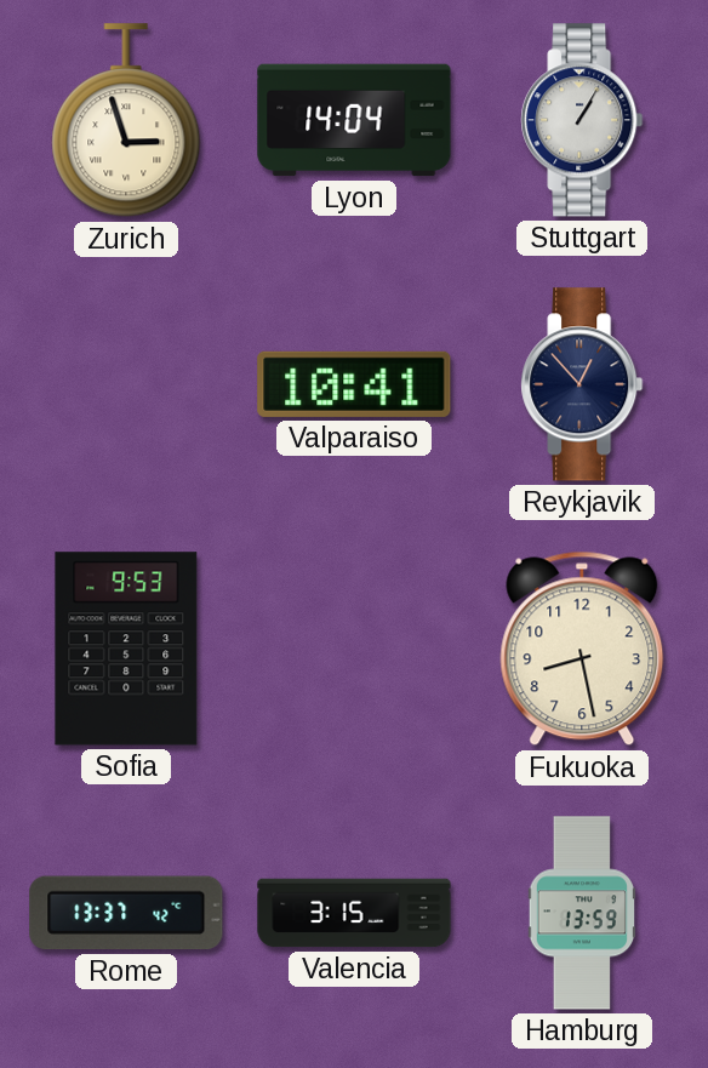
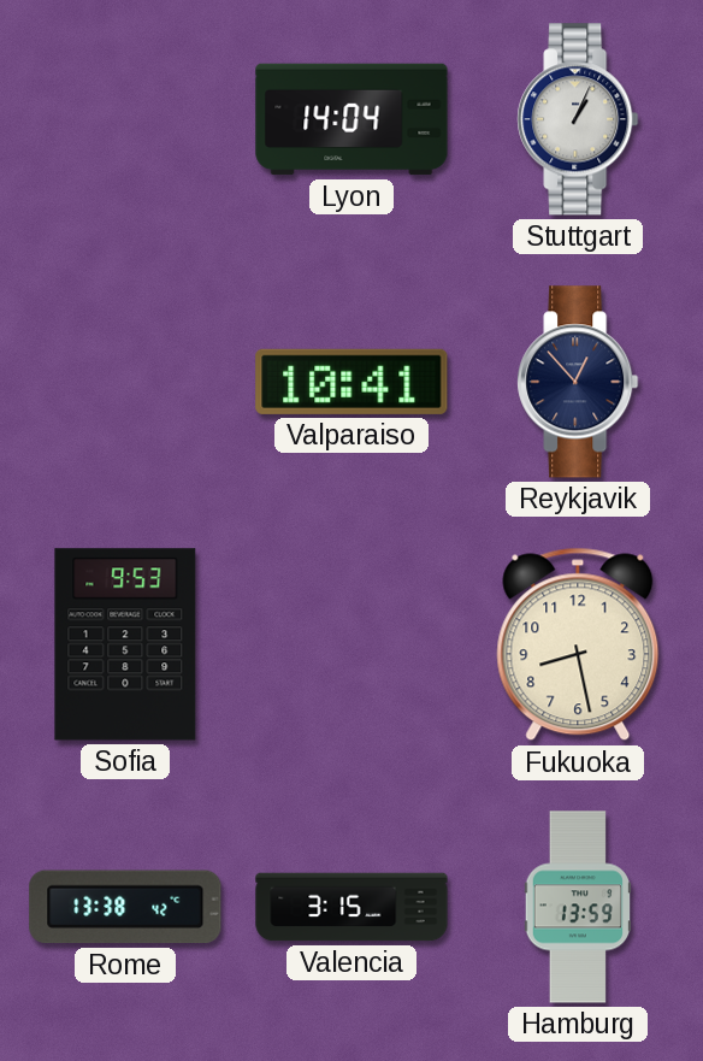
Zurich: 2:57 -> none (126, 121)
Stuttgart: 1:05 -> 1:04 (578, 119)
Rome: 13:37 -> 13:38 (125, 907)
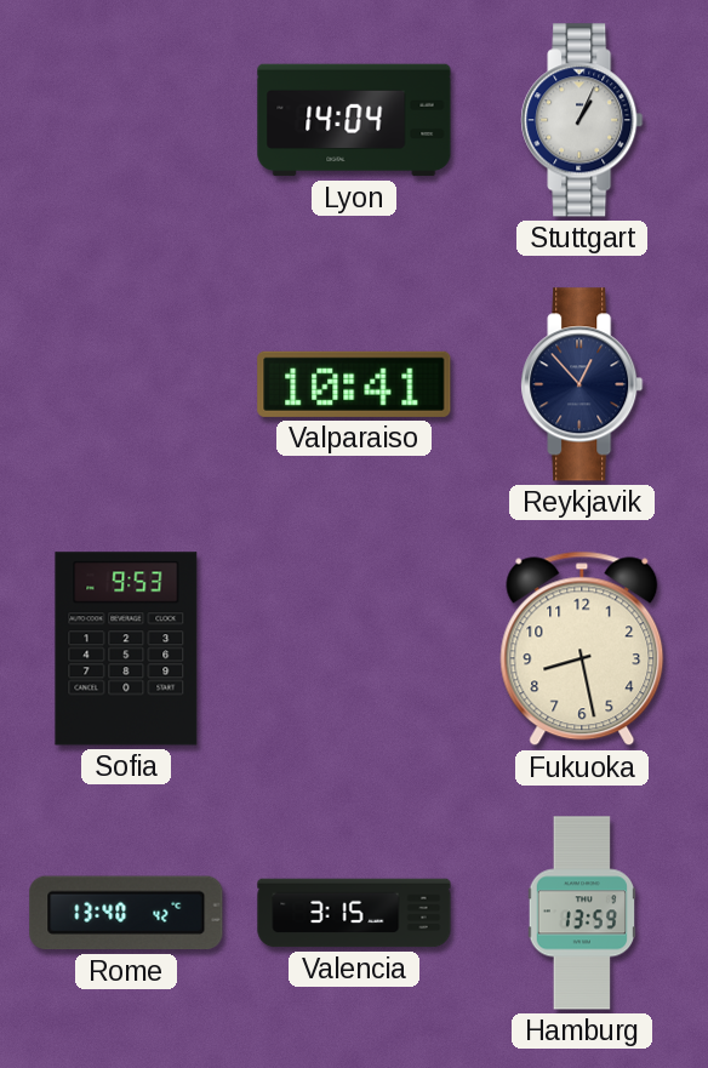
Rome: 13:38 -> 13:40 (126, 913)
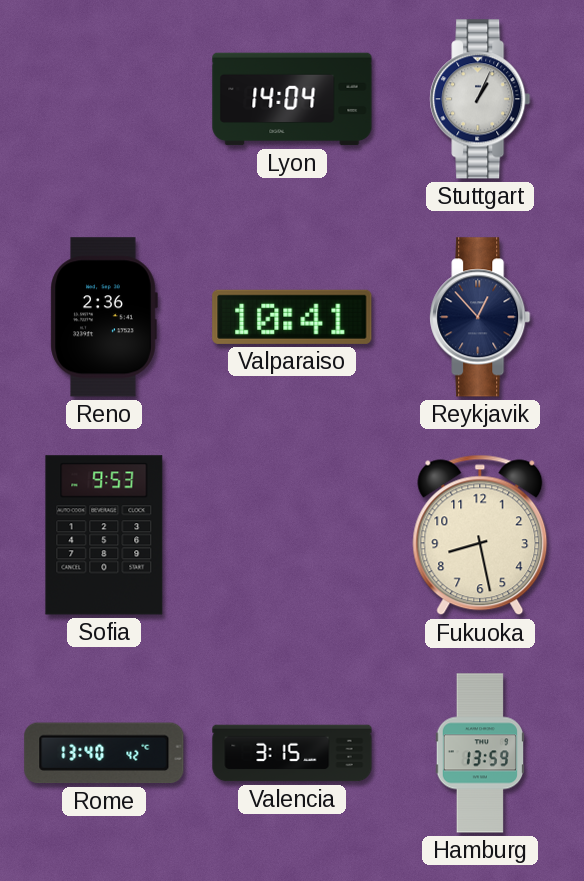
Reno: none -> 2:36 (104, 317)
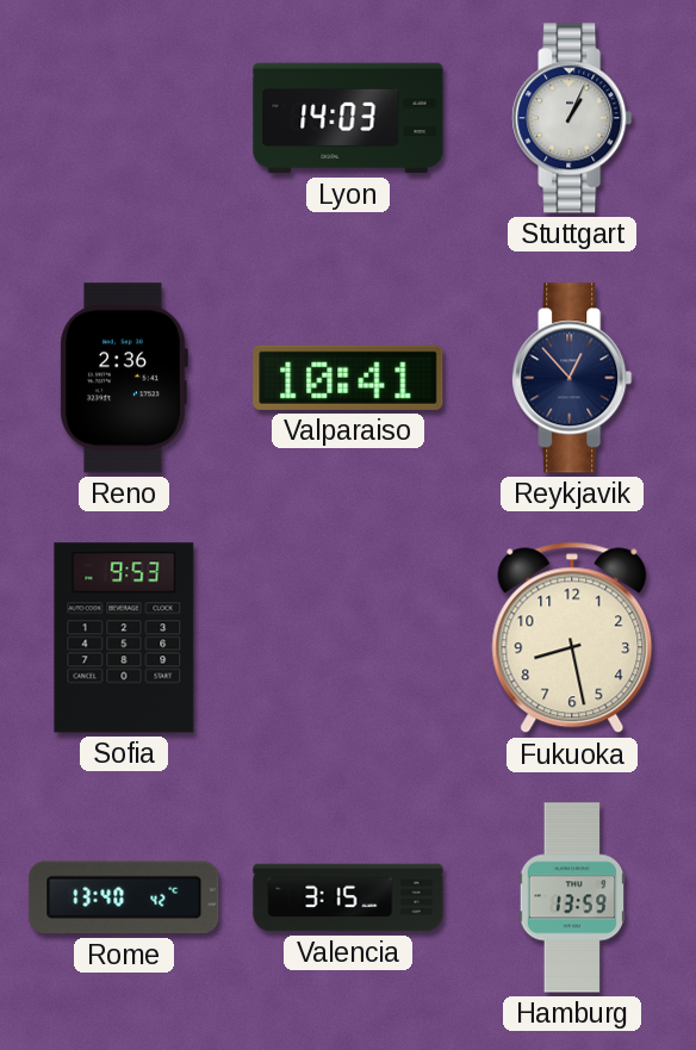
Lyon: 14:04 -> 14:03 (348, 118)
